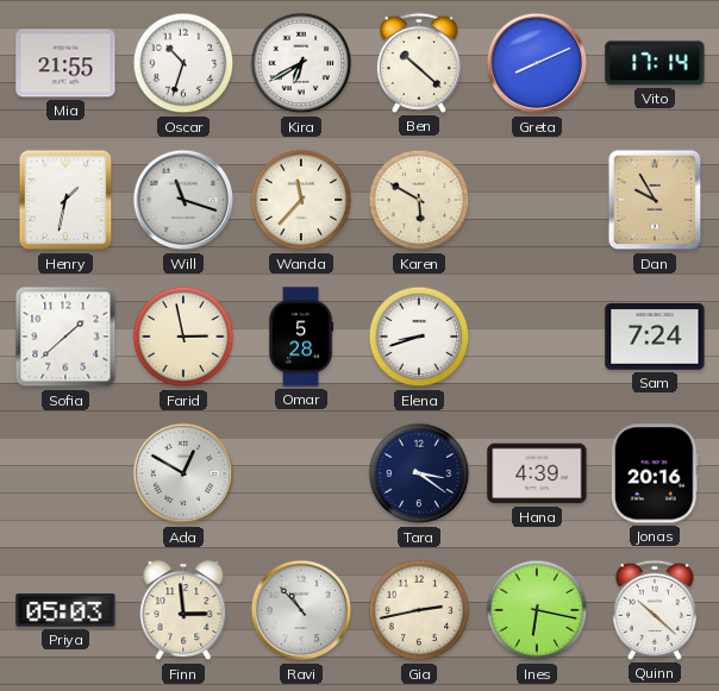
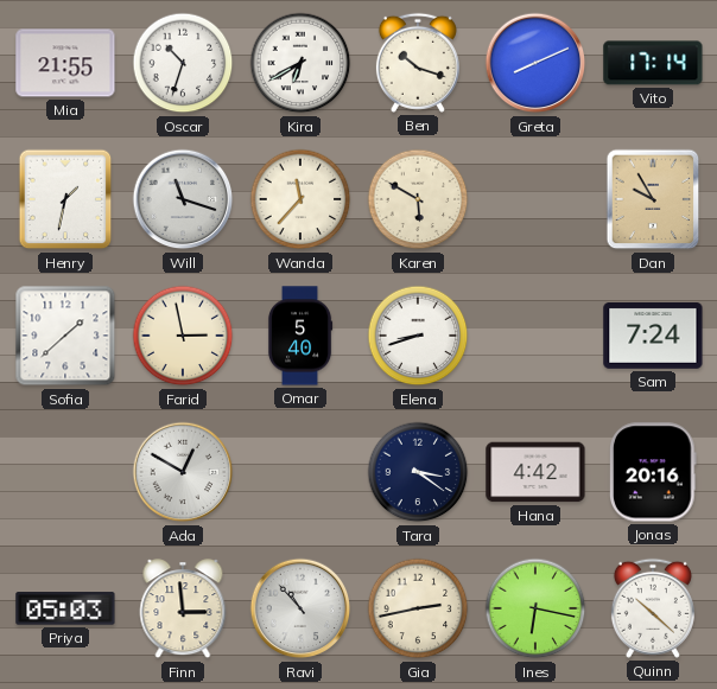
Ben: 10:22 -> 10:18 (418, 63)
Omar: 5:28 -> 5:40 (300, 336)
Hana: 4:39 -> 4:42 (535, 472)
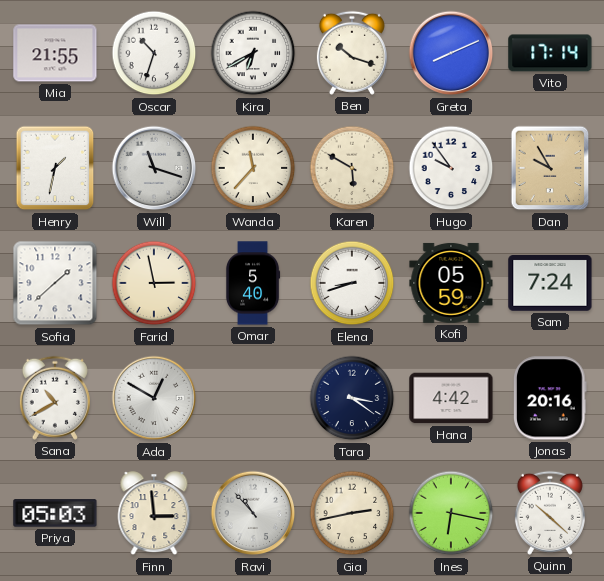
Hugo: none -> 9:54 (451, 168)
Kofi: none -> 05:59 (451, 283)
Sana: none -> 10:40 (55, 398)
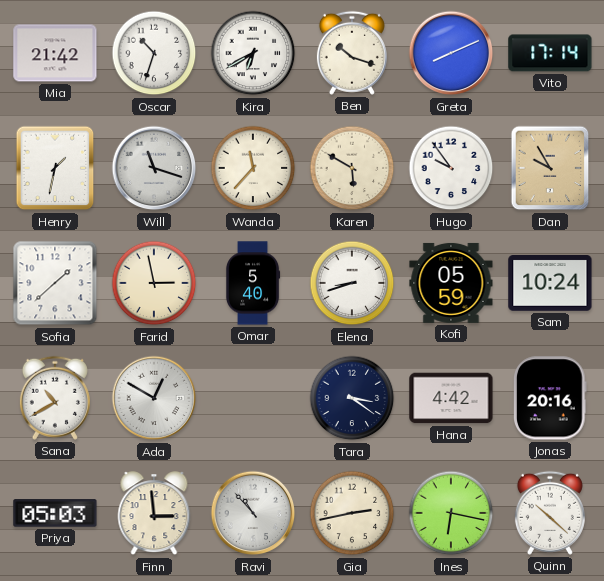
Mia: 21:55 -> 21:42 (55, 53)
Sam: 7:24 -> 10:24 (550, 284)
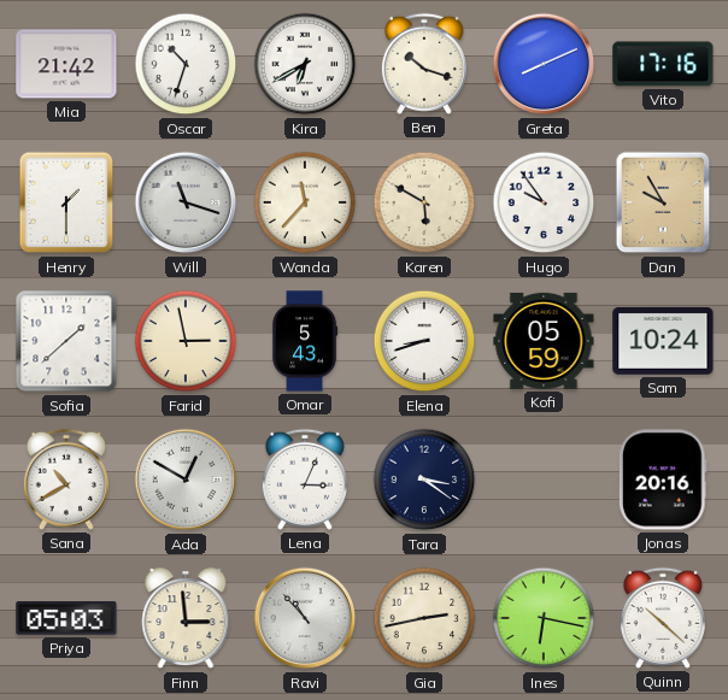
Vito: 17:14 -> 17:16 (663, 64)
Henry: 1:32 -> 1:30 (66, 202)
Omar: 5:40 -> 5:43 (305, 341)
Lena: none -> 3:04 (305, 480)
Hana: 4:42 -> none (451, 398)
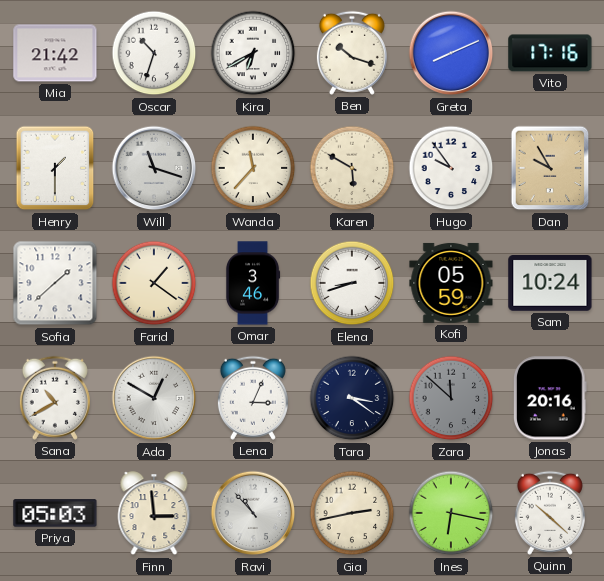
Farid: 2:58 -> 1:21 (154, 283)
Omar: 5:43 -> 3:46 (253, 283)
Zara: none -> 11:52 (451, 398)
